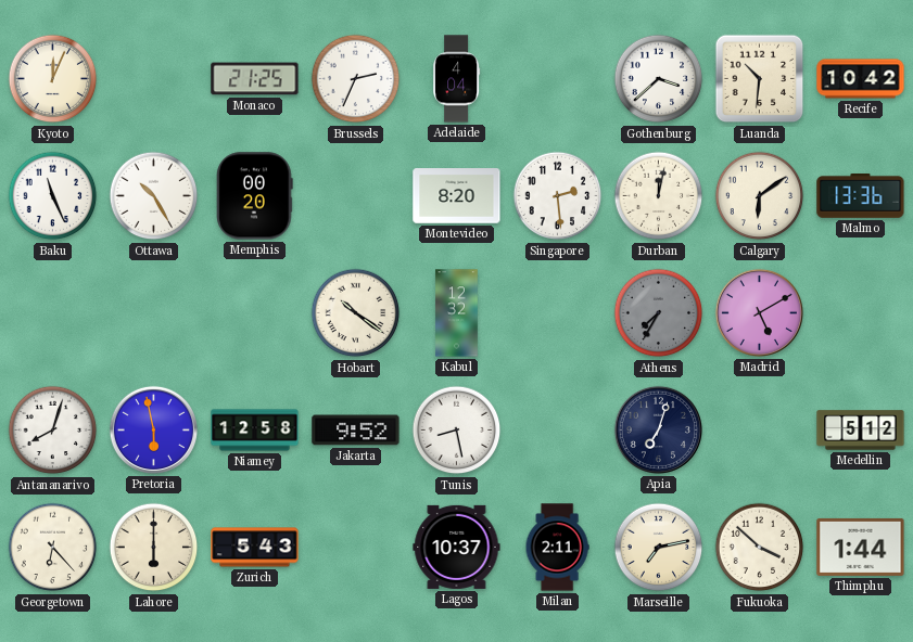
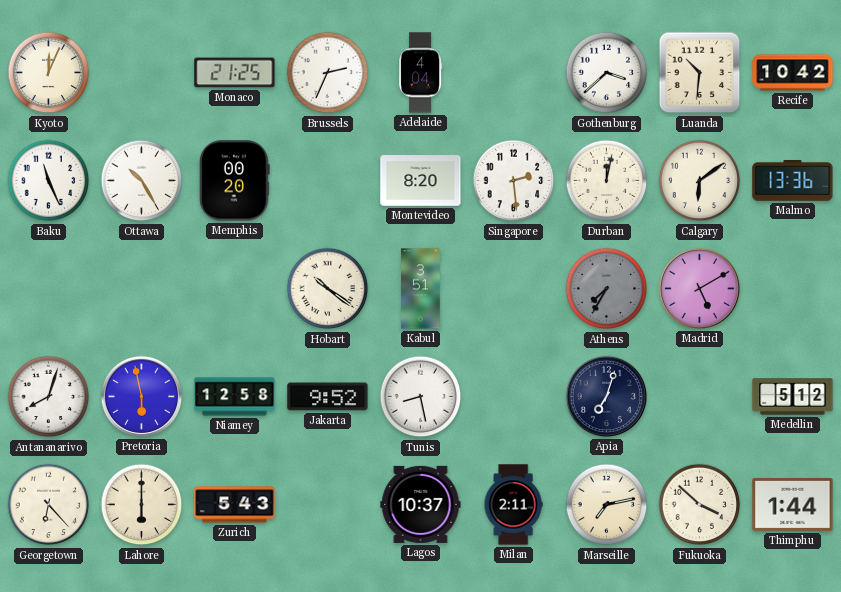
Kabul: 12:32 -> 3:51 (421, 289)
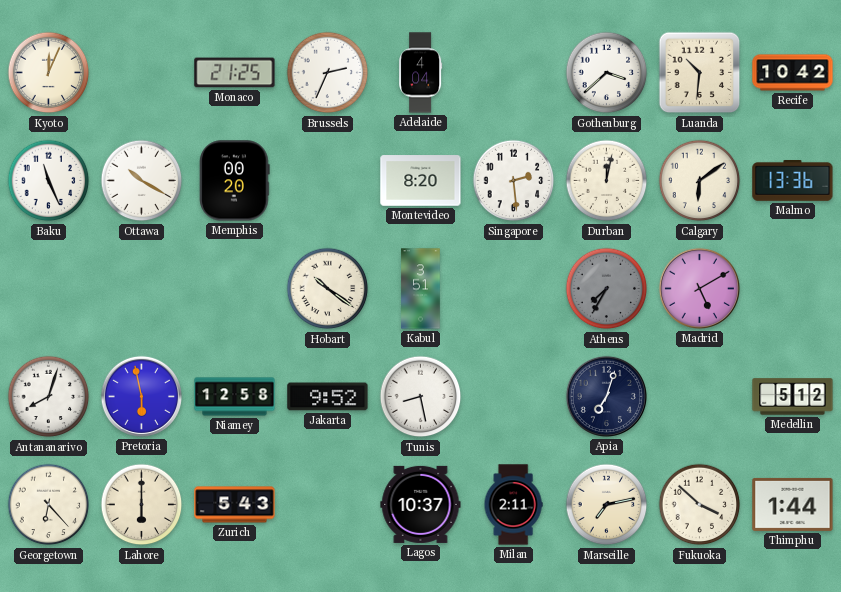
Ottawa: 10:25 -> 10:20 (142, 181)
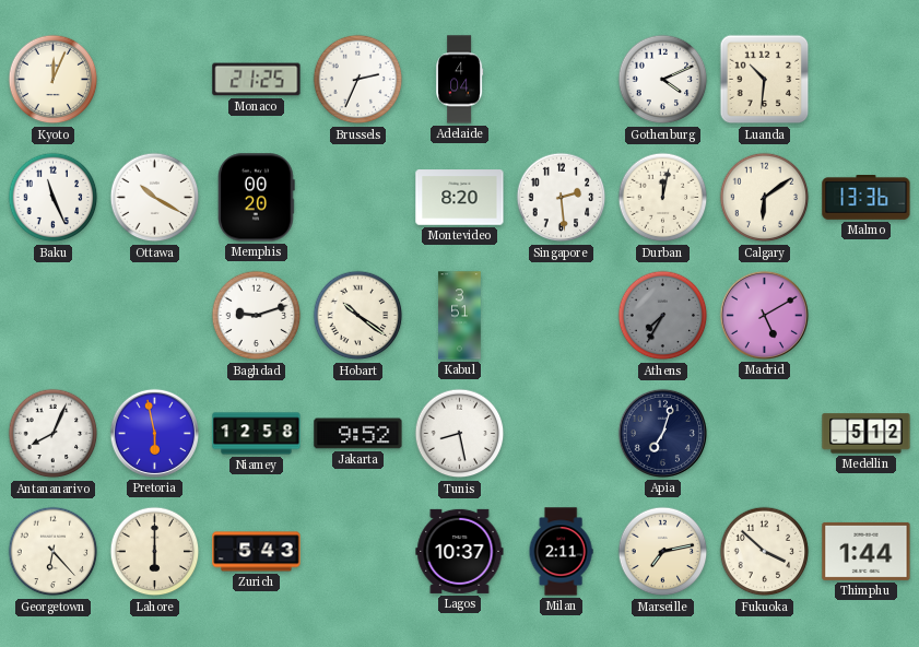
Gothenburg: 3:38 -> 4:11 (663, 80)
Recife: 10:42 -> none (793, 73)
Baghdad: none -> 9:12 (257, 316)
Antananarivo: 8:03 -> 8:04 (54, 434)
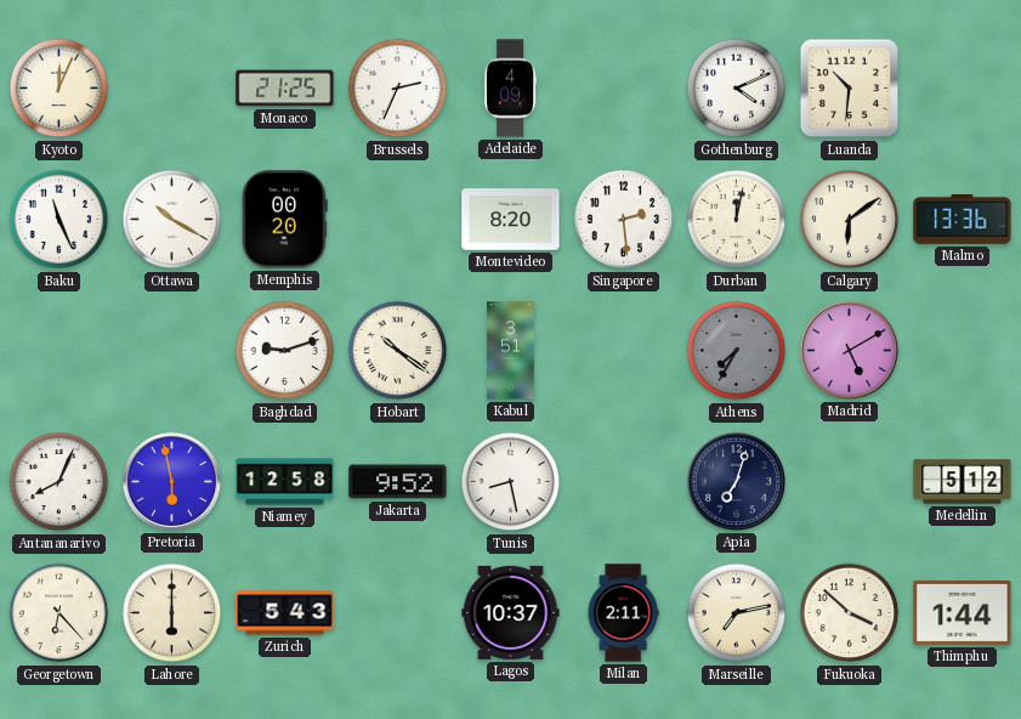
Adelaide: 4:04 -> 4:09 (511, 89)
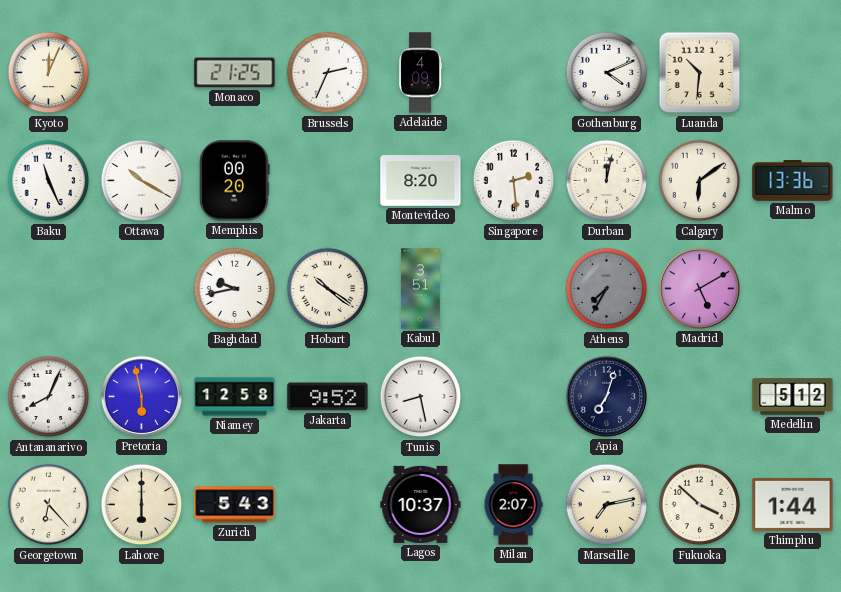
Baghdad: 9:12 -> 9:43 (235, 289)
Milan: 2:11 -> 2:07 (513, 505)
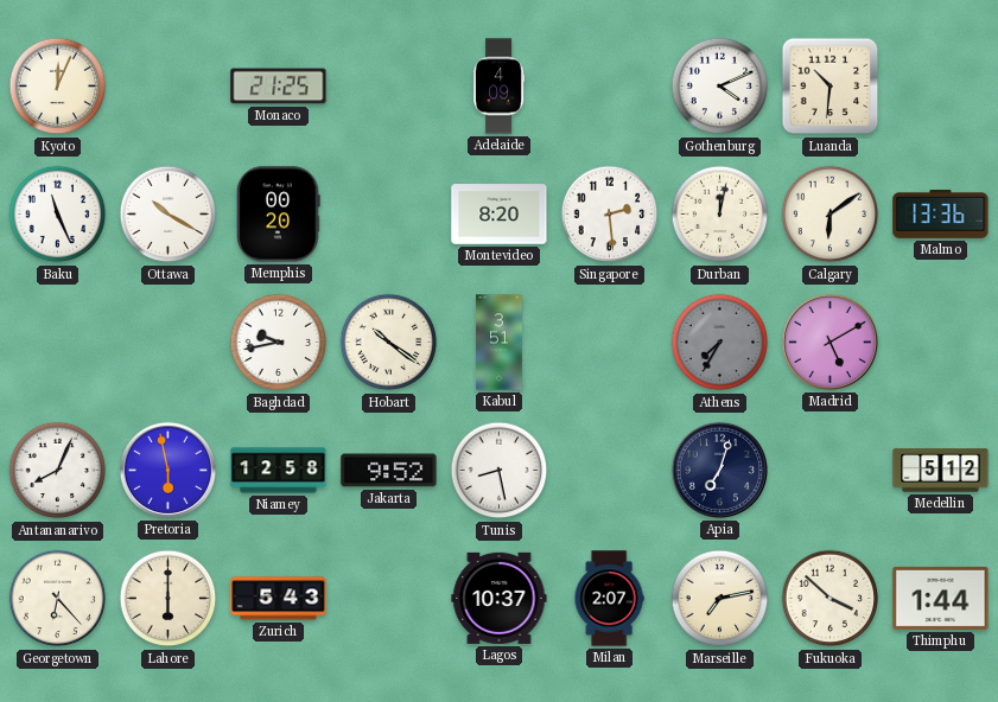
Brussels: 2:34 -> none (328, 73)
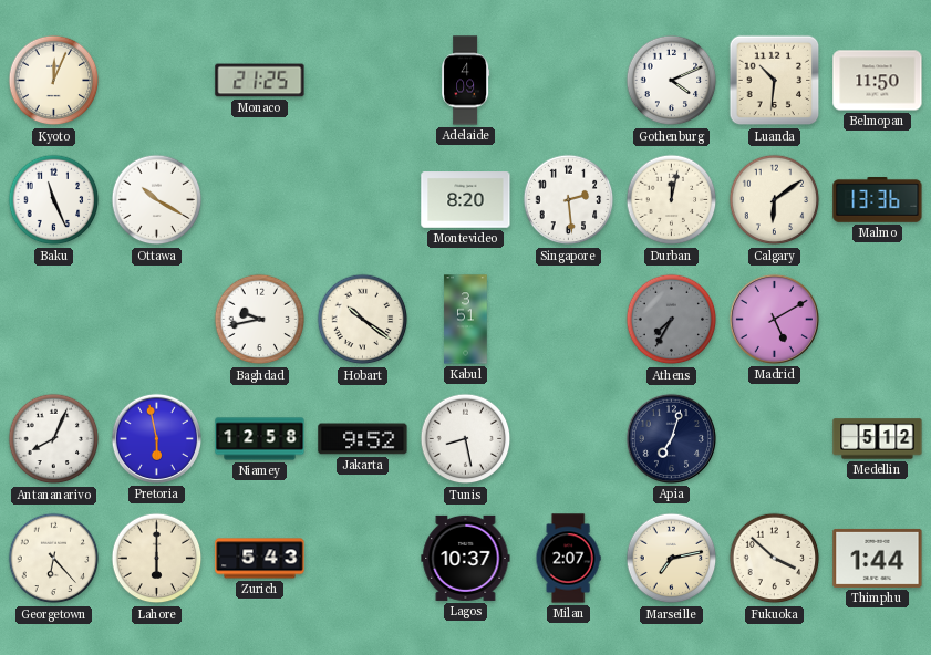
Belmopan: none -> 11:50 (878, 81)
Memphis: 00:20 -> none (279, 215)
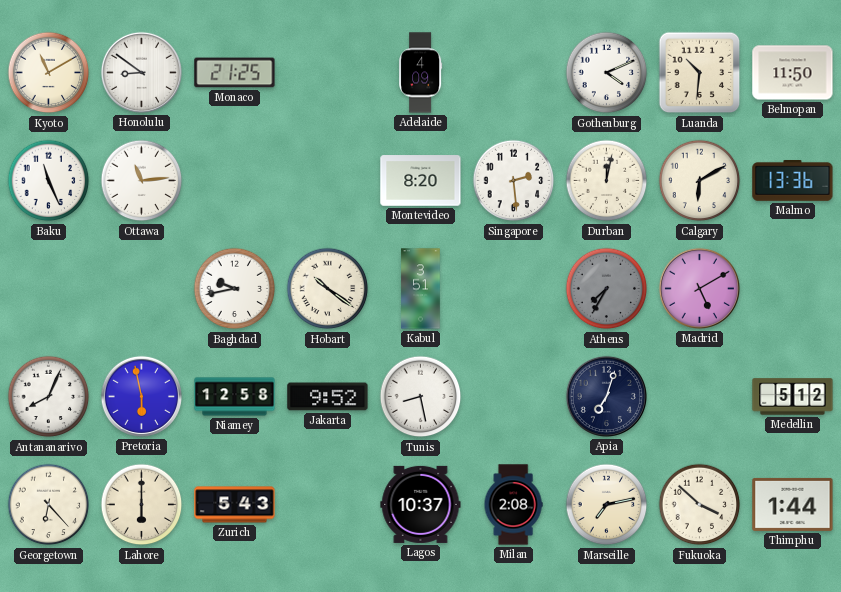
Kyoto: 12:04 -> 11:10 (49, 73)
Honolulu: none -> 8:51 (141, 72)
Ottawa: 10:20 -> 11:14 (142, 181)
Calgary: 6:09 -> 6:10 (700, 181)
Milan: 2:07 -> 2:08 (513, 505)
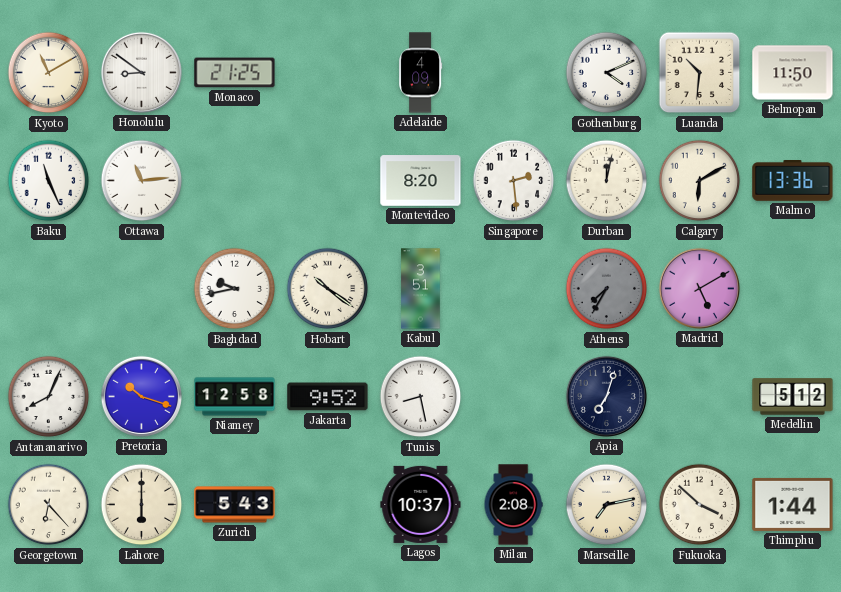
Pretoria: 5:58 -> 10:18 (141, 396)
